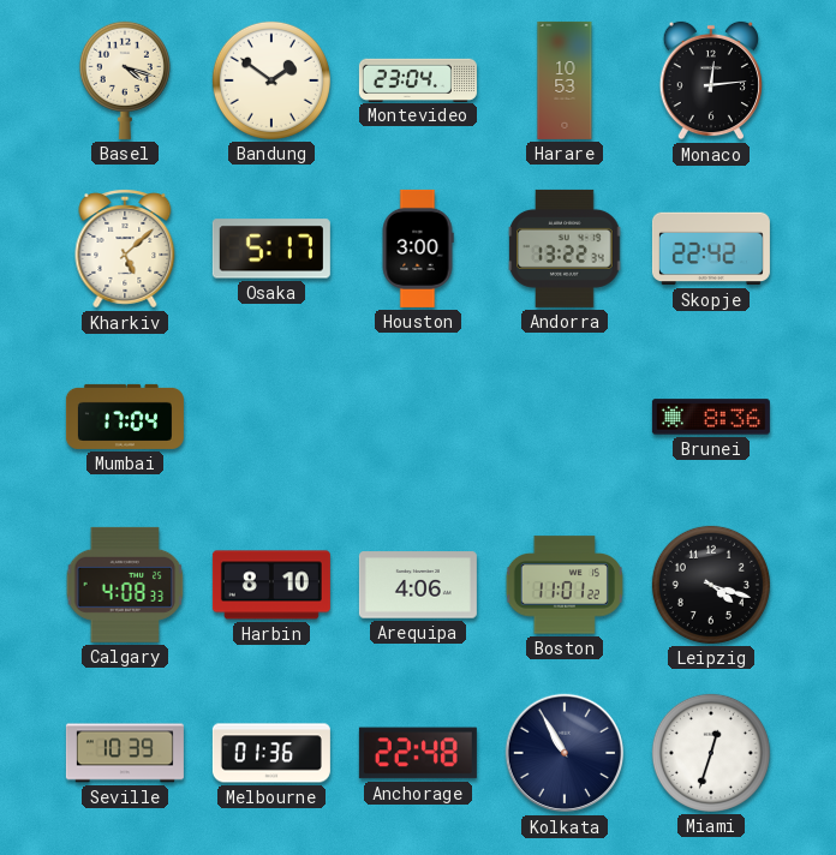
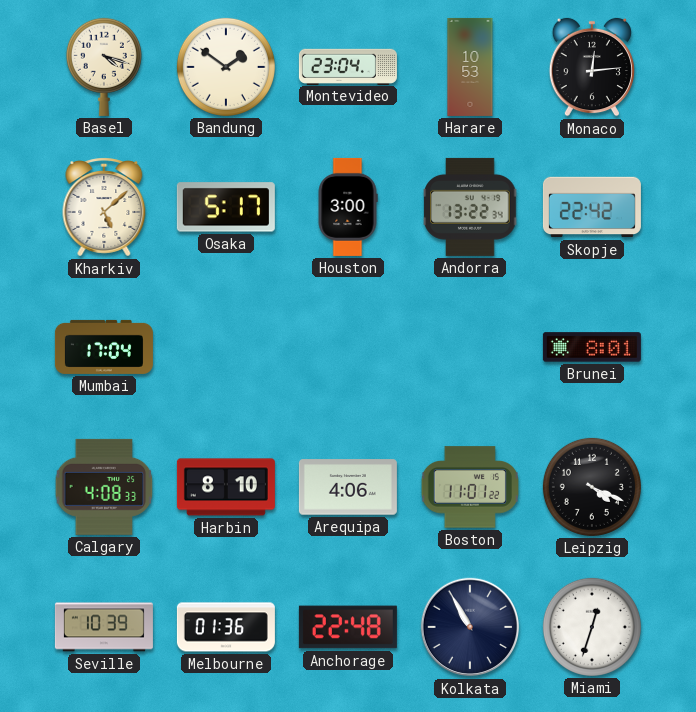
Brunei: 8:36 -> 8:01 (592, 347)
Leipzig: 4:18 -> 4:19 (592, 487)
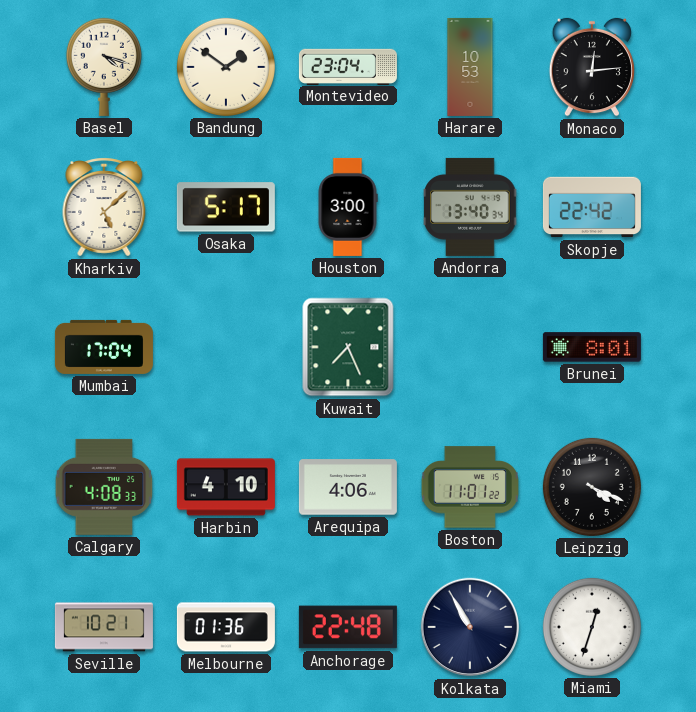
Andorra: 13:22 -> 13:40 (470, 207)
Kuwait: none -> 7:26 (348, 347)
Harbin: 8:10 -> 4:10 (226, 487)
Seville: 10:39 -> 10:21 (104, 627)
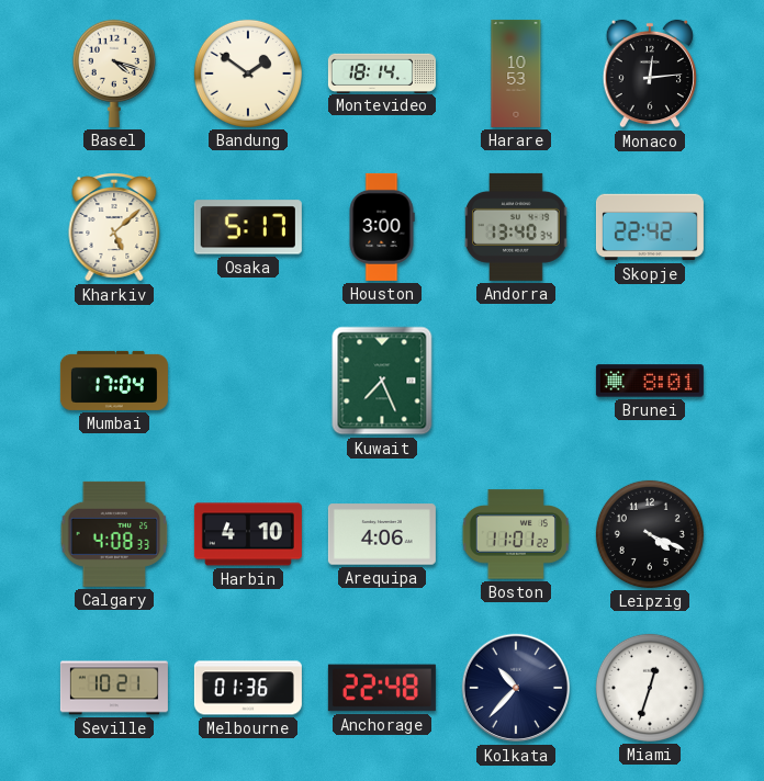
Montevideo: 23:04 -> 18:14 (382, 72)
Kolkata: 10:55 -> 10:37 (516, 688)
